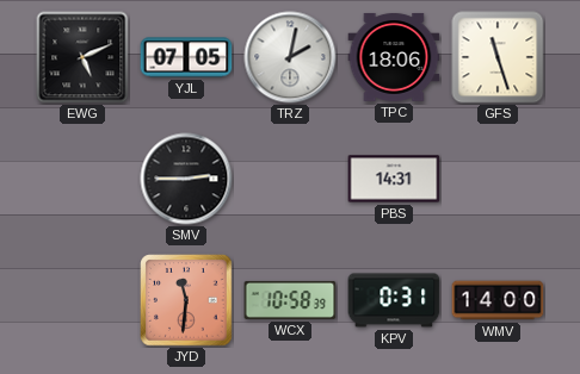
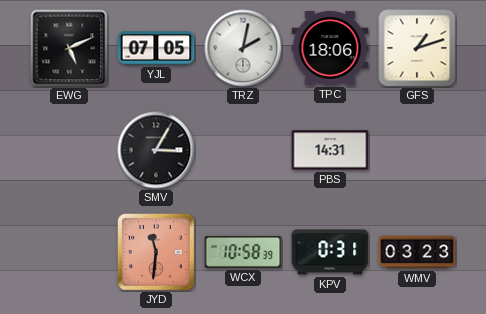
GFS: 11:27 -> 1:12 (417, 48)
SMV: 2:45 -> 3:05 (156, 150)
WMV: 14:00 -> 03:23 (417, 252)
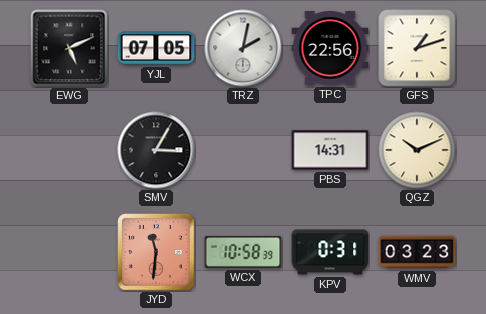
TPC: 18:06 -> 22:56 (330, 48)
QGZ: none -> 10:11 (417, 150)
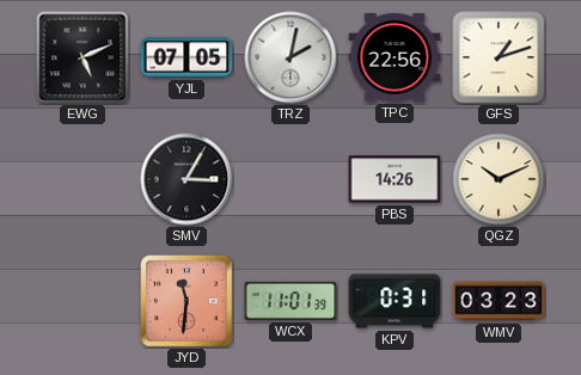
PBS: 14:31 -> 14:26 (395, 179)
WCX: 10:58 -> 11:01 (290, 301)
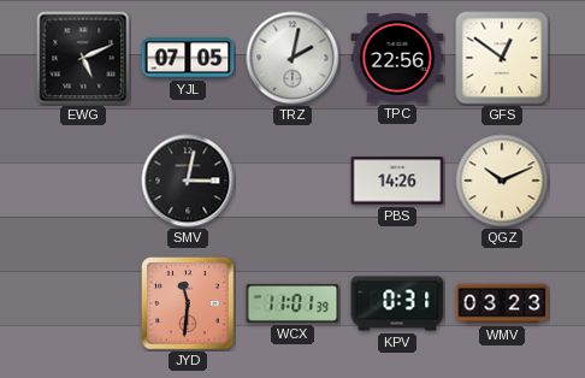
GFS: 1:12 -> 12:51 (502, 58)
SMV: 3:05 -> 3:02 (188, 181)
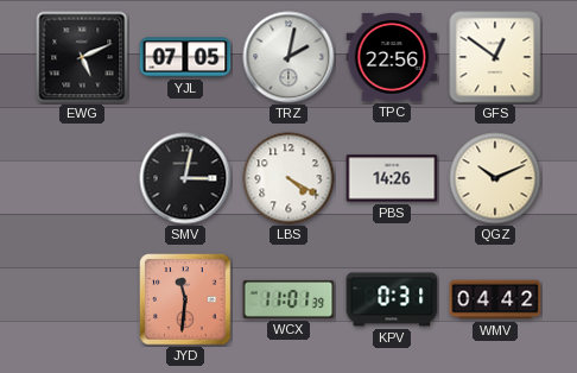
LBS: none -> 4:20 (288, 178)
WMV: 03:23 -> 04:42 (495, 299)
